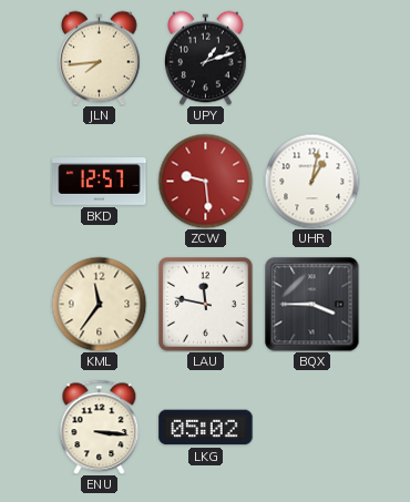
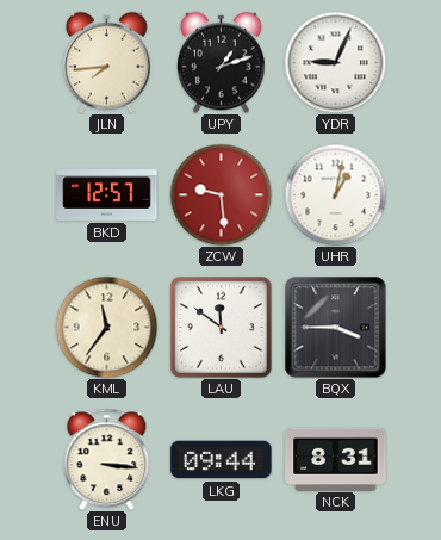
YDR: none -> 9:04 (335, 62)
LAU: 11:47 -> 11:51 (222, 328)
LKG: 05:02 -> 09:44 (222, 460)
NCK: none -> 8:31 (336, 459)
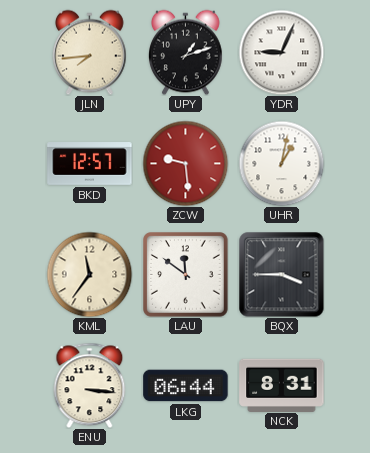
LKG: 09:44 -> 06:44 (186, 386)
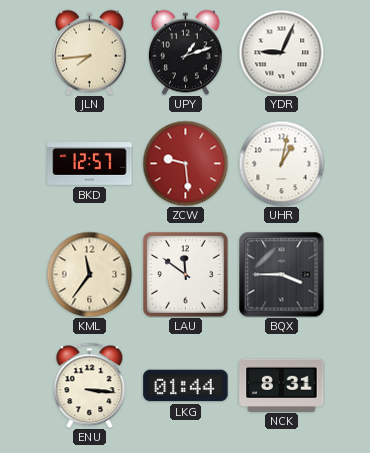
LKG: 06:44 -> 01:44 (186, 386)
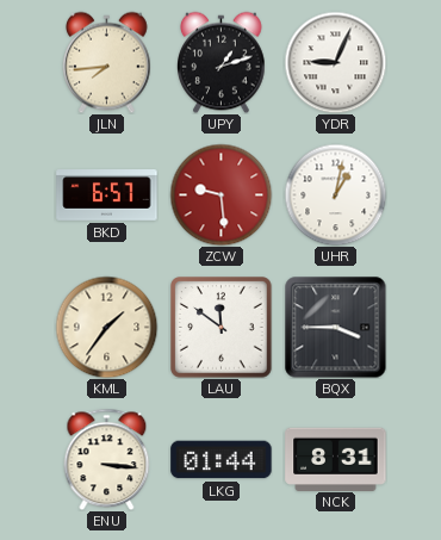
BKD: 12:57 -> 6:57 (107, 195)
KML: 11:36 -> 1:36 (106, 327)
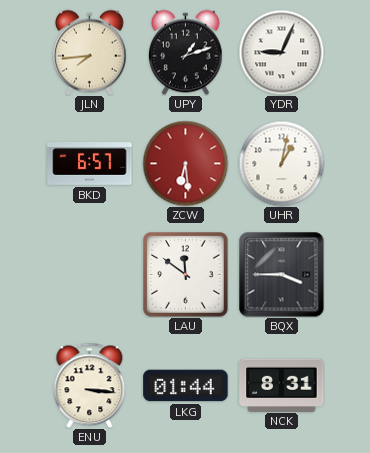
ZCW: 9:29 -> 6:29 (185, 163)
KML: 1:36 -> none (106, 327)
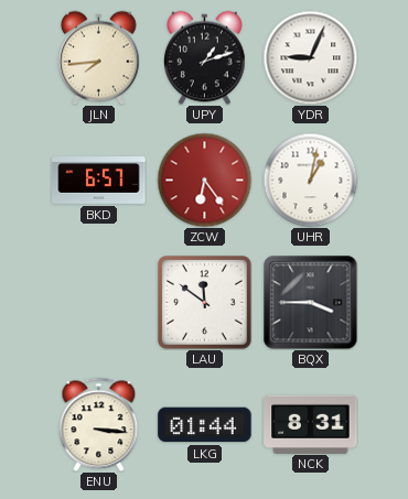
ZCW: 6:29 -> 6:24 (204, 180)
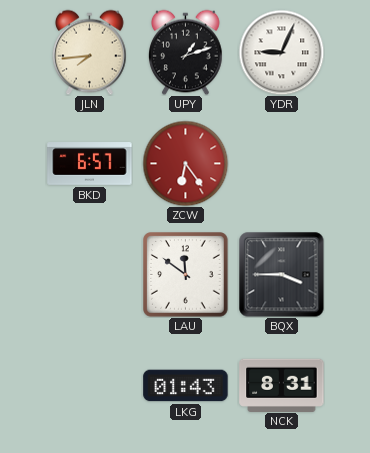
UHR: 1:02 -> none (310, 180)
ENU: 3:16 -> none (99, 424)
LKG: 01:44 -> 01:43 (186, 386)
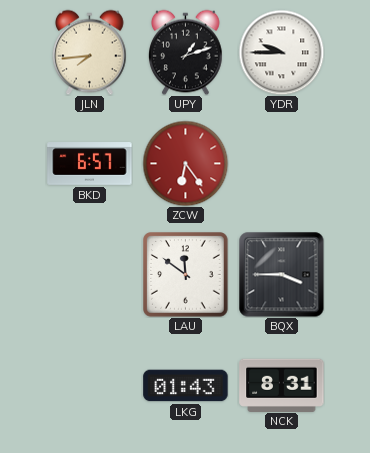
YDR: 9:04 -> 9:45 (281, 52)
